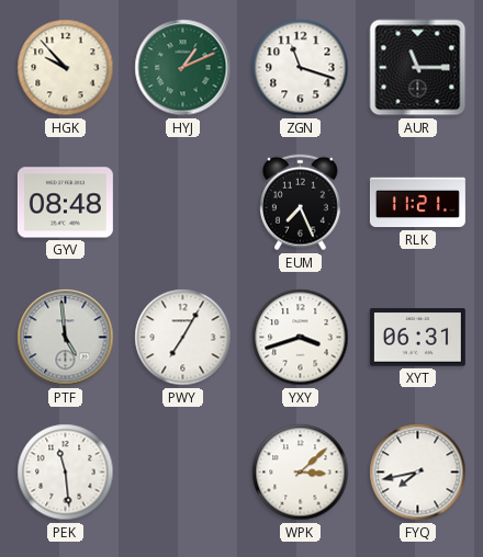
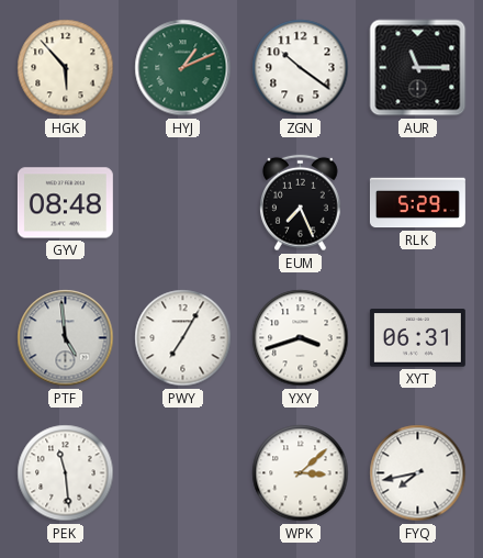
HGK: 9:53 -> 5:53 (66, 68)
ZGN: 11:18 -> 10:21 (301, 68)
RLK: 11:21 -> 5:29 (417, 203)
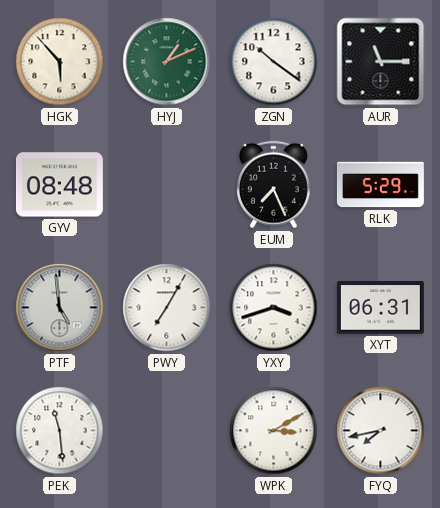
WPK: 3:08 -> 3:10 (274, 431)
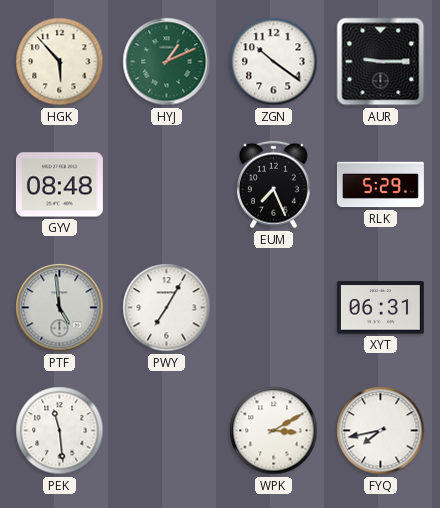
AUR: 11:15 -> 9:15 (381, 62)
YXY: 3:42 -> none (274, 308)
